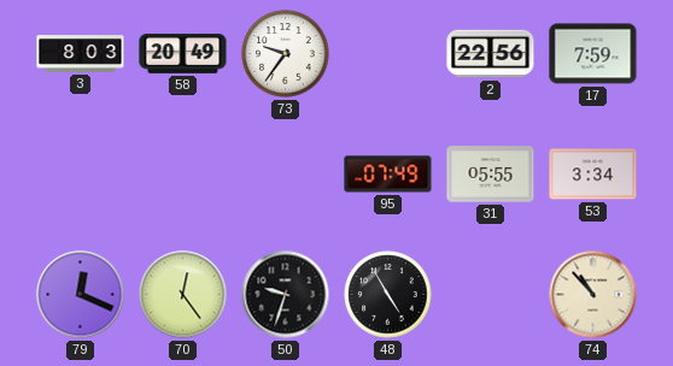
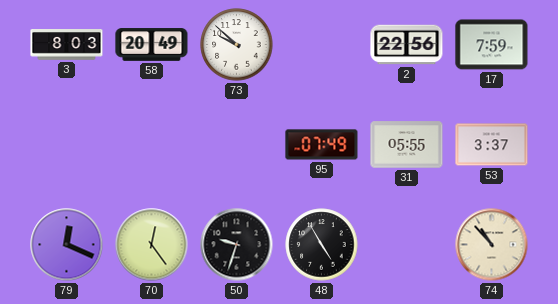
73: 9:36 -> 9:52 (237, 45)
53: 3:34 -> 3:37 (492, 145)
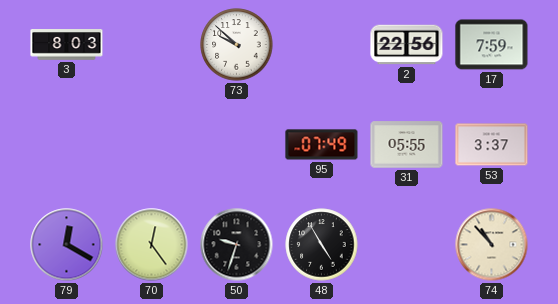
58: 20:49 -> none (152, 45)
79: 12:19 -> 12:20 (67, 245)
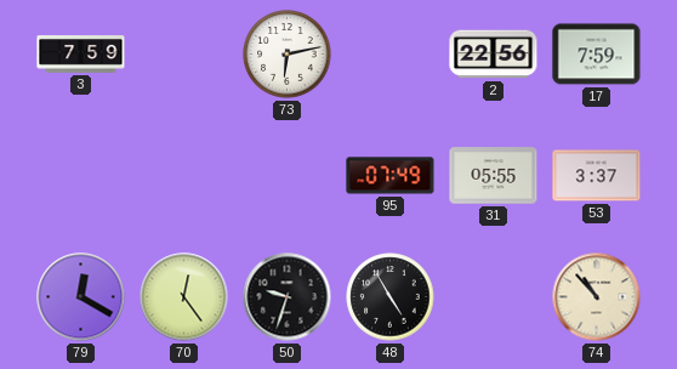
3: 8:03 -> 7:59 (81, 55)
73: 9:52 -> 6:13 (288, 55)
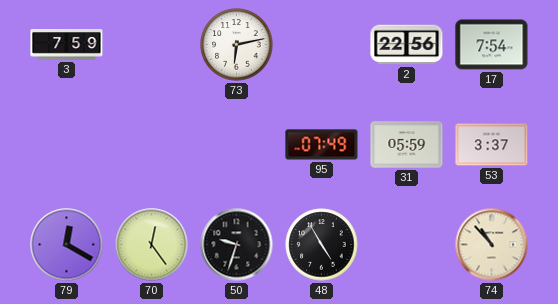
17: 7:59 -> 7:54 (492, 45)
31: 05:55 -> 05:59 (407, 145)
